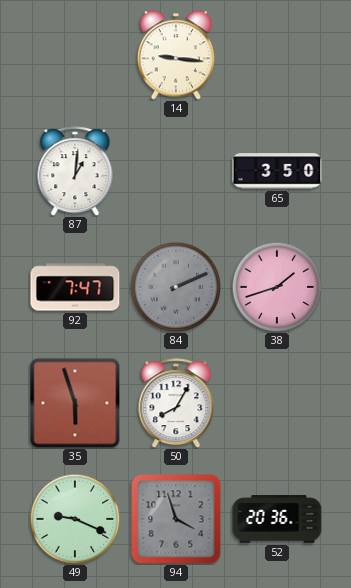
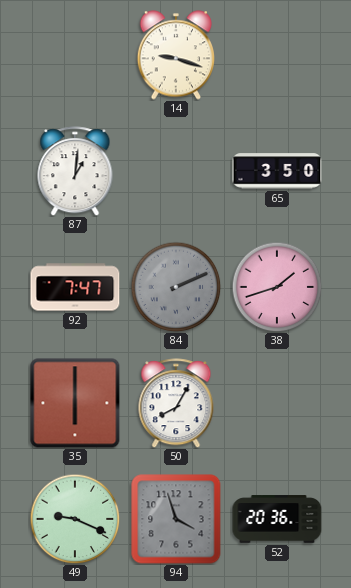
14: 9:16 -> 9:18 (175, 55)
35: 5:57 -> 6:00 (75, 403)
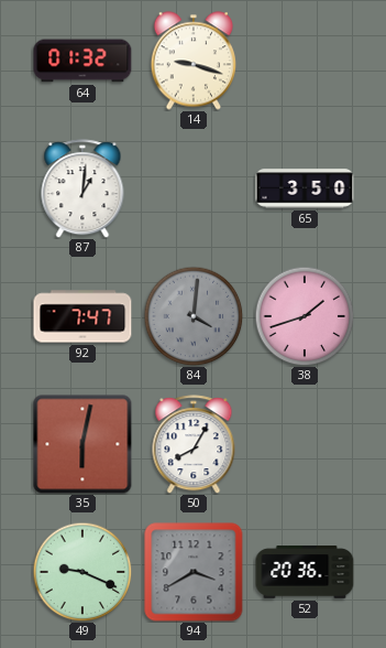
64: none -> 01:32 (82, 61)
84: 2:11 -> 4:01 (194, 316)
35: 6:00 -> 6:02 (82, 444)
94: 3:57 -> 3:40 (194, 572)
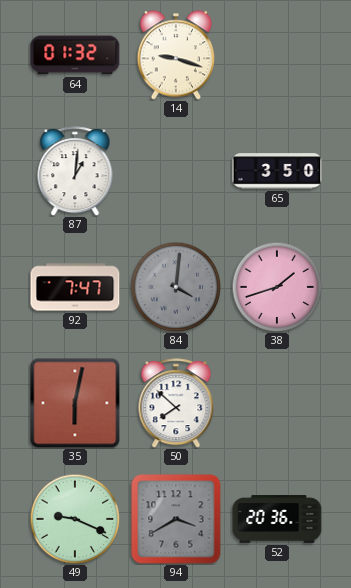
50: 8:05 -> 7:52 (176, 403)
